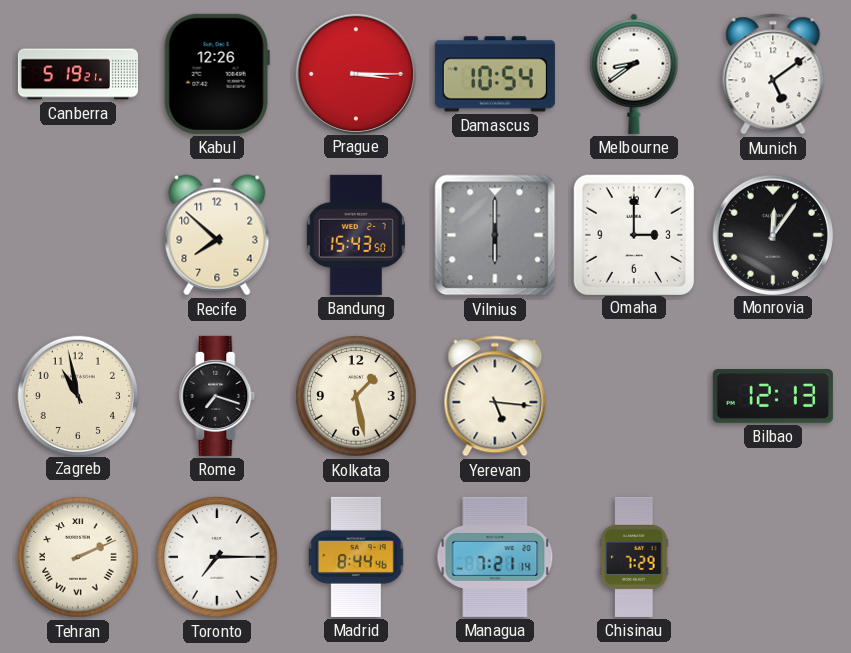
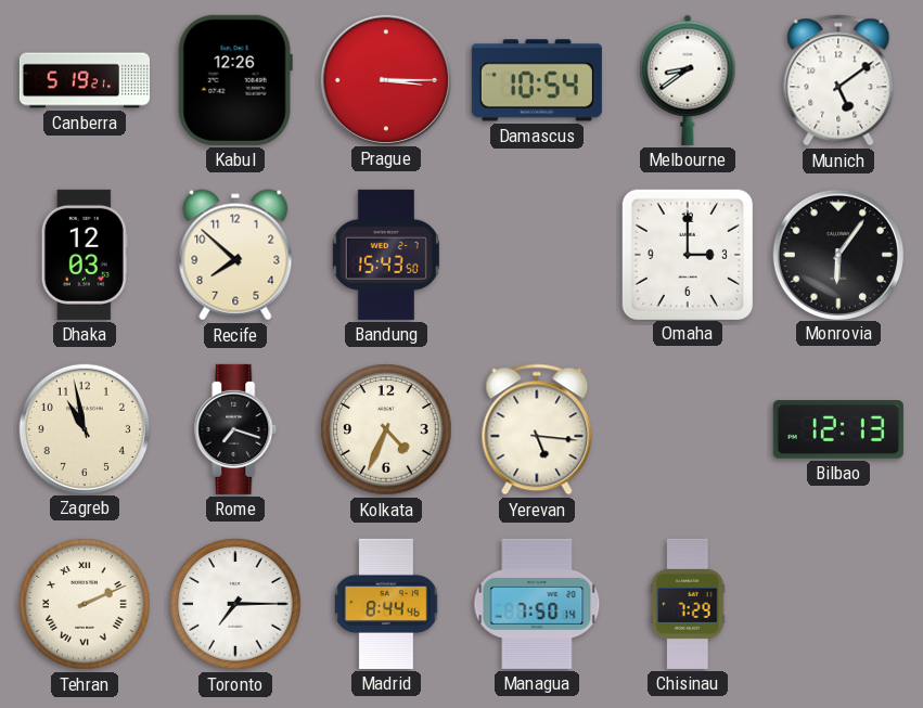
Dhaka: none -> 12:03 (85, 255)
Vilnius: 6:00 -> none (495, 235)
Monrovia: 12:06 -> 6:06 (837, 254)
Kolkata: 1:28 -> 4:34 (386, 429)
Managua: 7:21 -> 7:50 (537, 604)
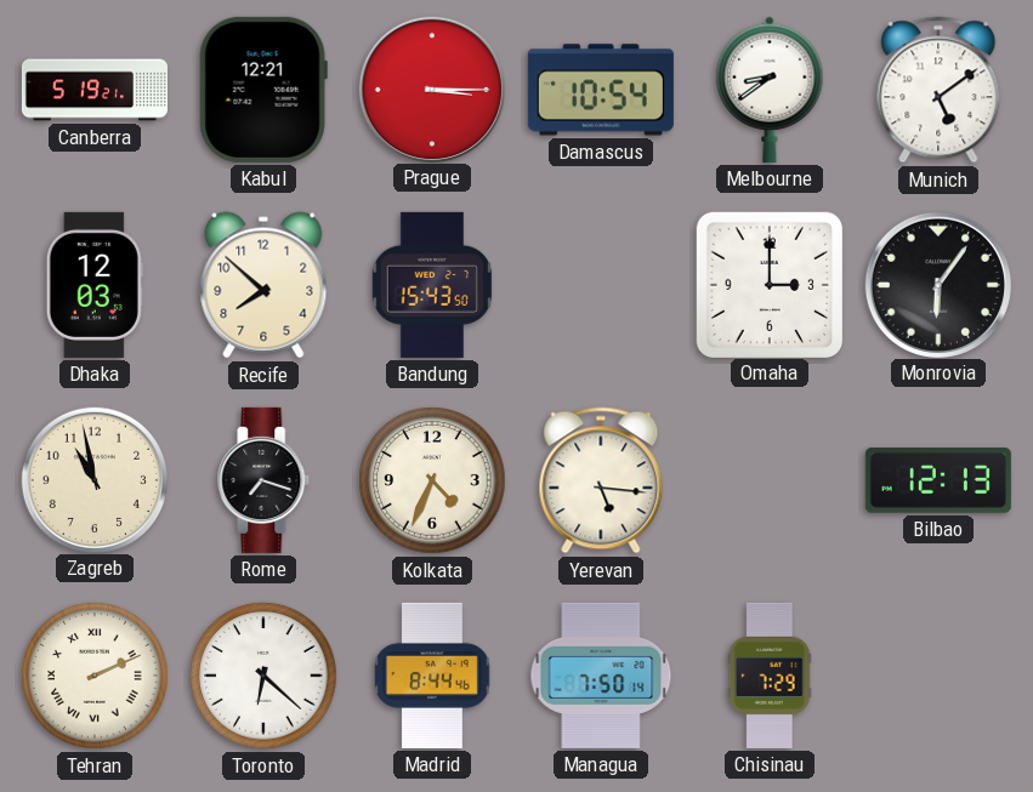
Kabul: 12:26 -> 12:21 (263, 90)
Toronto: 7:15 -> 6:22 (263, 676)
